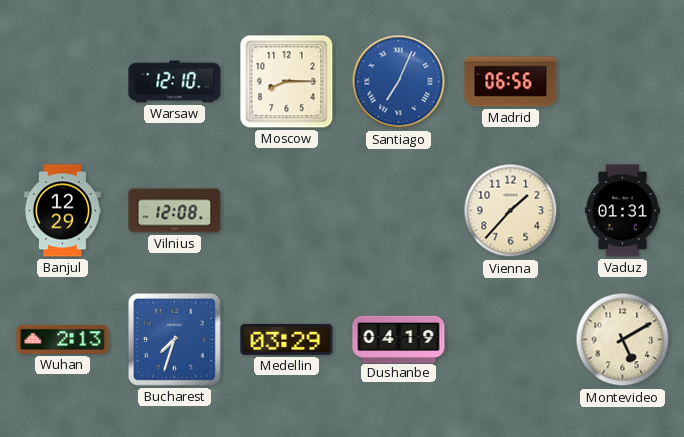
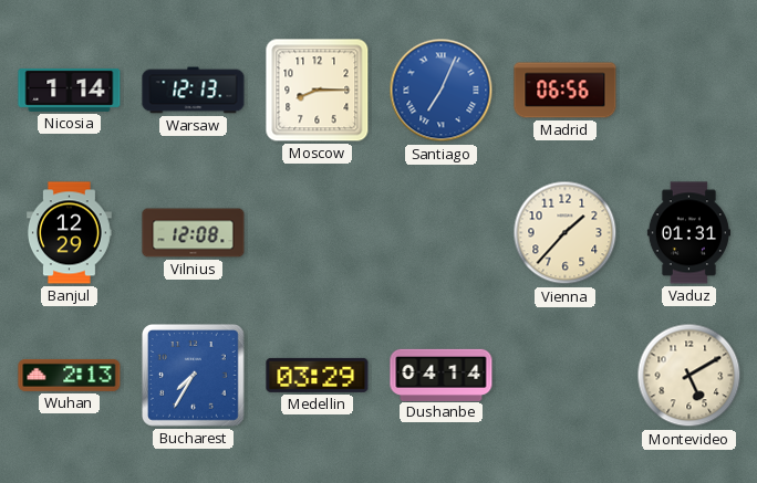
Nicosia: none -> 1:14 (70, 90)
Warsaw: 12:10 -> 12:13 (194, 91)
Bucharest: 7:33 -> 7:35 (194, 376)
Dushanbe: 04:19 -> 04:14 (442, 375)
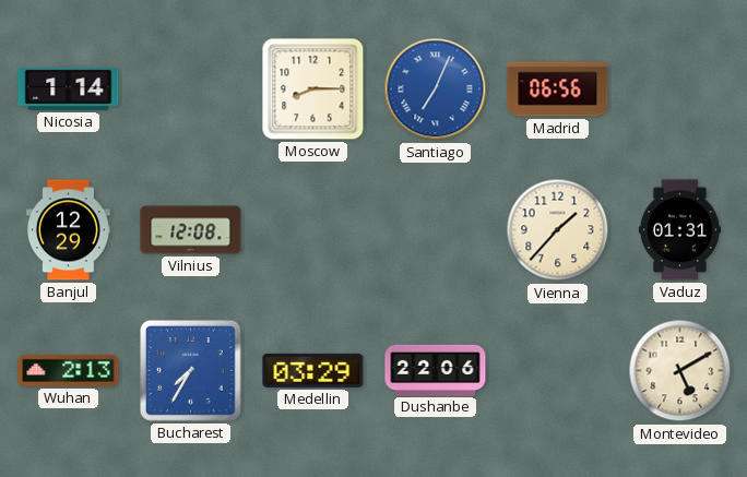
Warsaw: 12:13 -> none (194, 91)
Dushanbe: 04:14 -> 22:06 (436, 370)
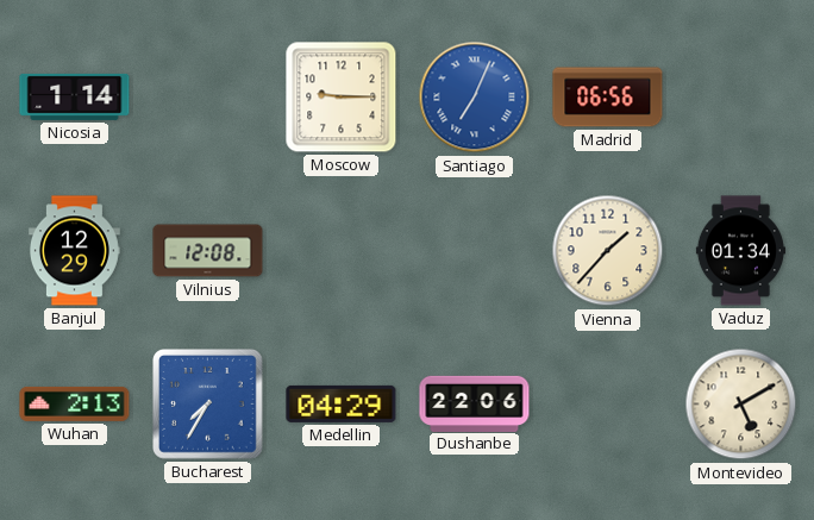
Moscow: 8:15 -> 9:15 (342, 98)
Vaduz: 01:31 -> 01:34 (740, 251)
Medellin: 03:29 -> 04:29 (342, 403)
